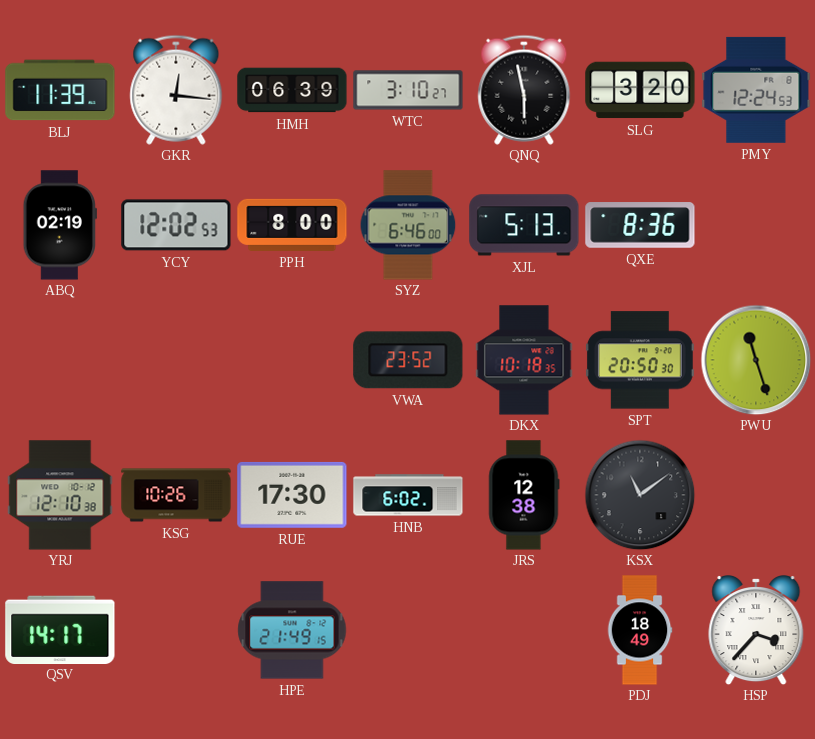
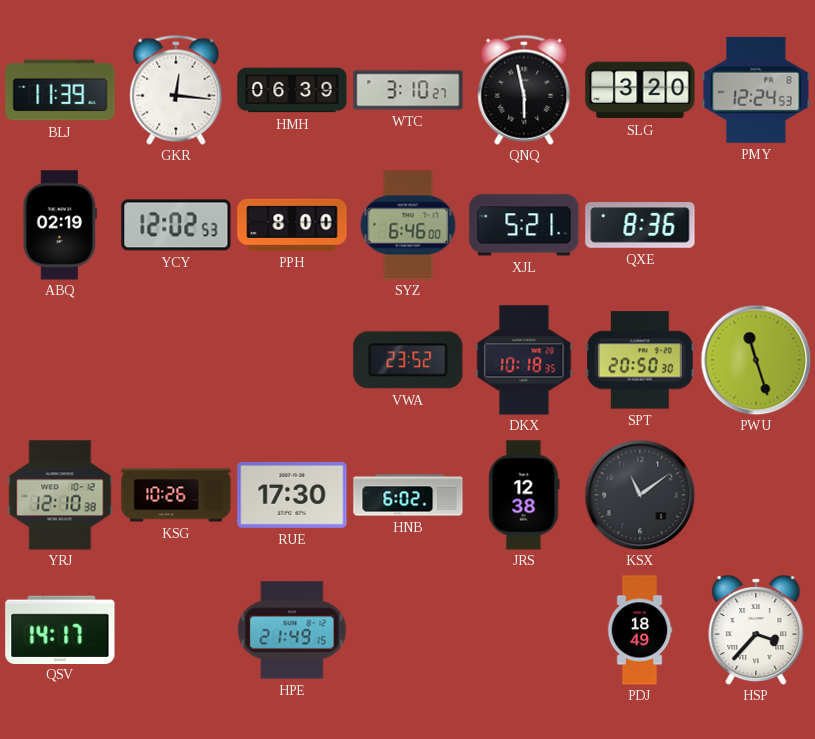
XJL: 5:13 -> 5:21 (524, 225)
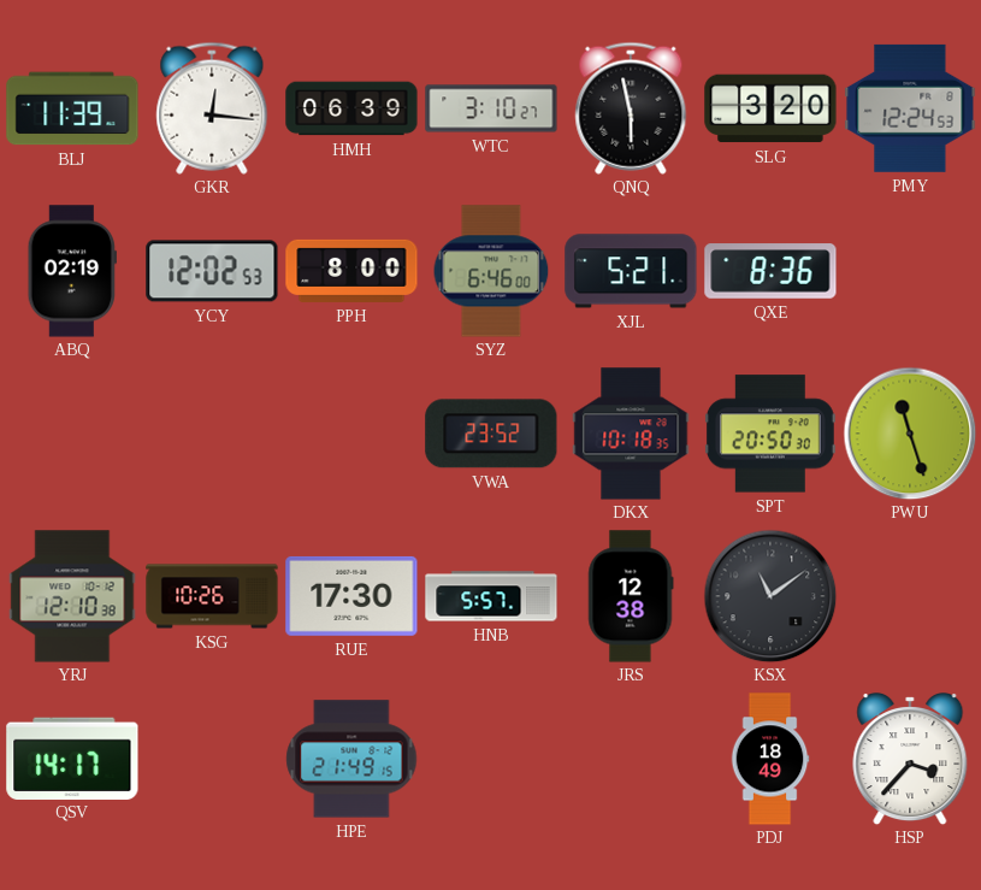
HNB: 6:02 -> 5:57 (491, 596)
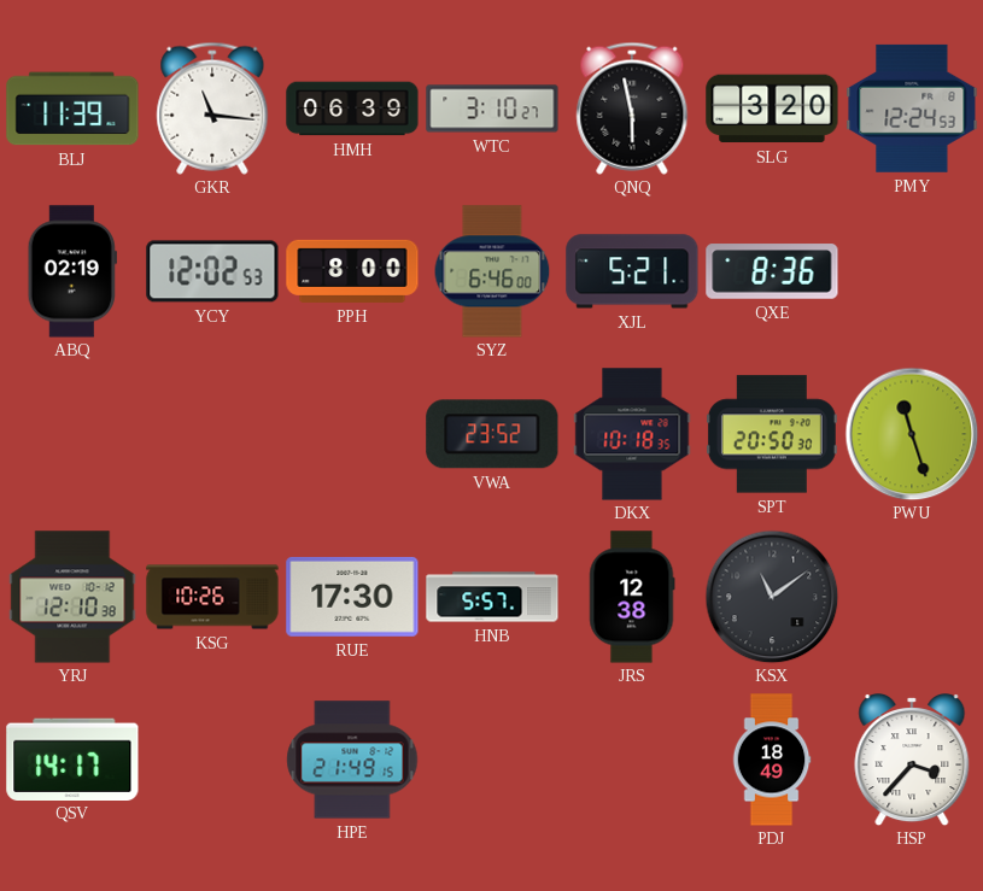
GKR: 12:16 -> 11:16 (212, 109)
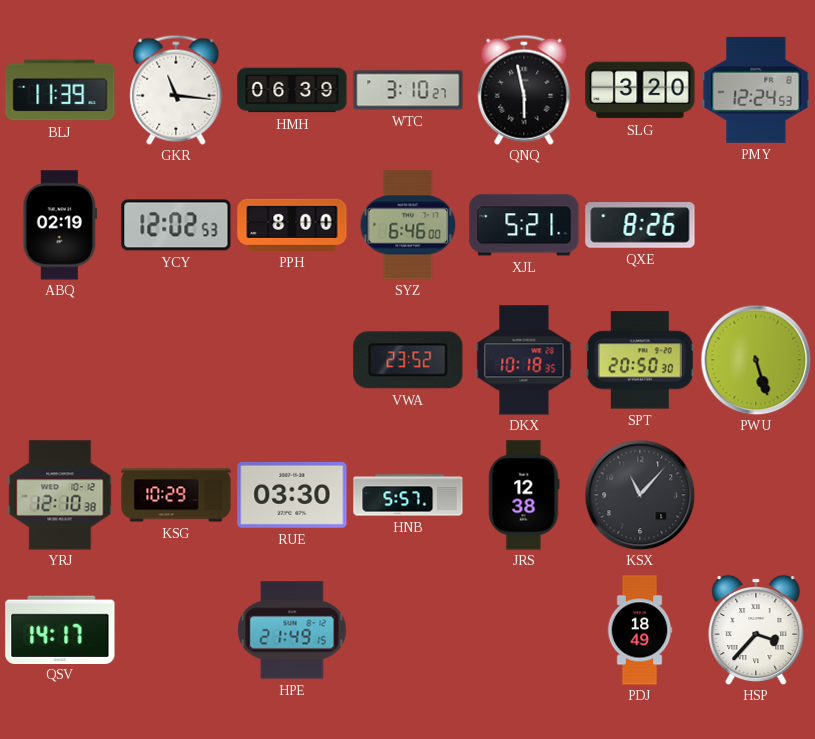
QXE: 8:36 -> 8:26 (640, 225)
PWU: 11:27 -> 5:27 (756, 360)
KSG: 10:26 -> 10:29 (176, 495)
RUE: 17:30 -> 03:30 (292, 495)
KSX: 11:09 -> 11:07 (640, 495)
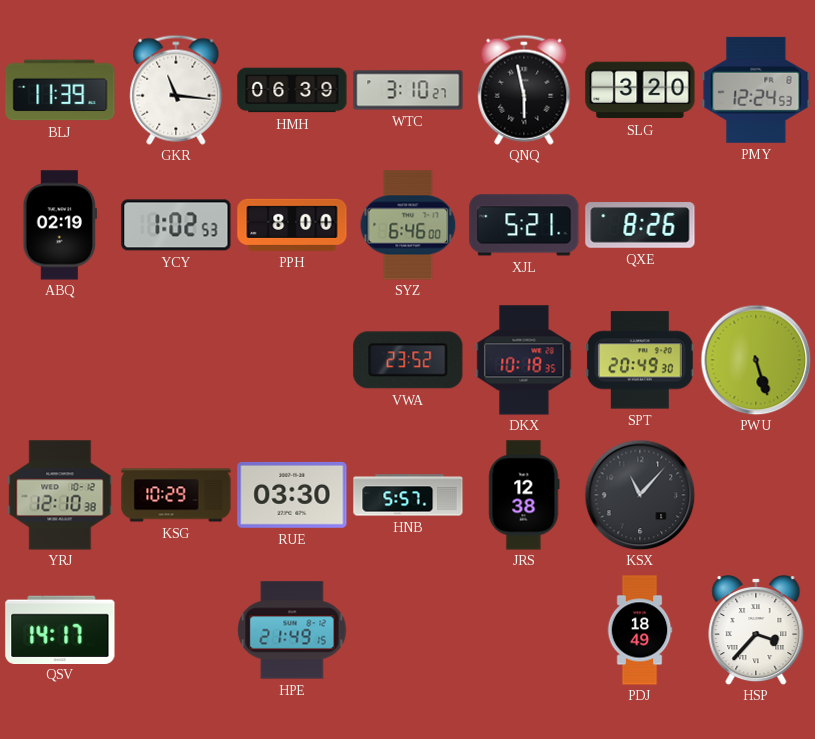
YCY: 12:02 -> 1:02 (176, 225)
SPT: 20:50 -> 20:49 (640, 360)
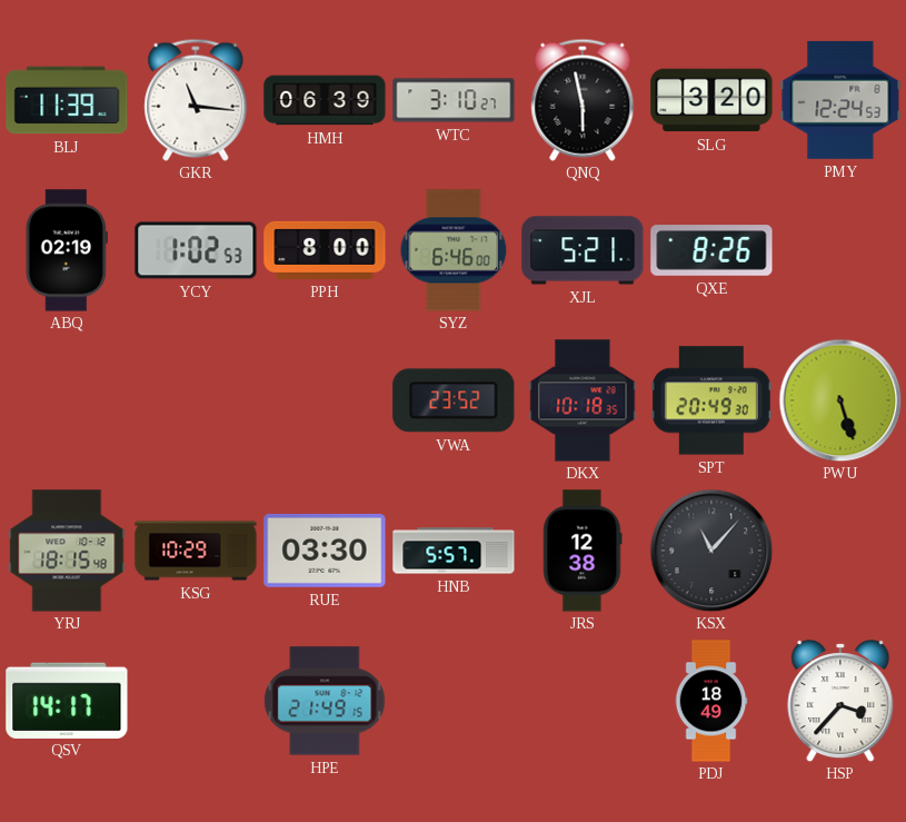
YRJ: 12:10 -> 18:15 (67, 551)
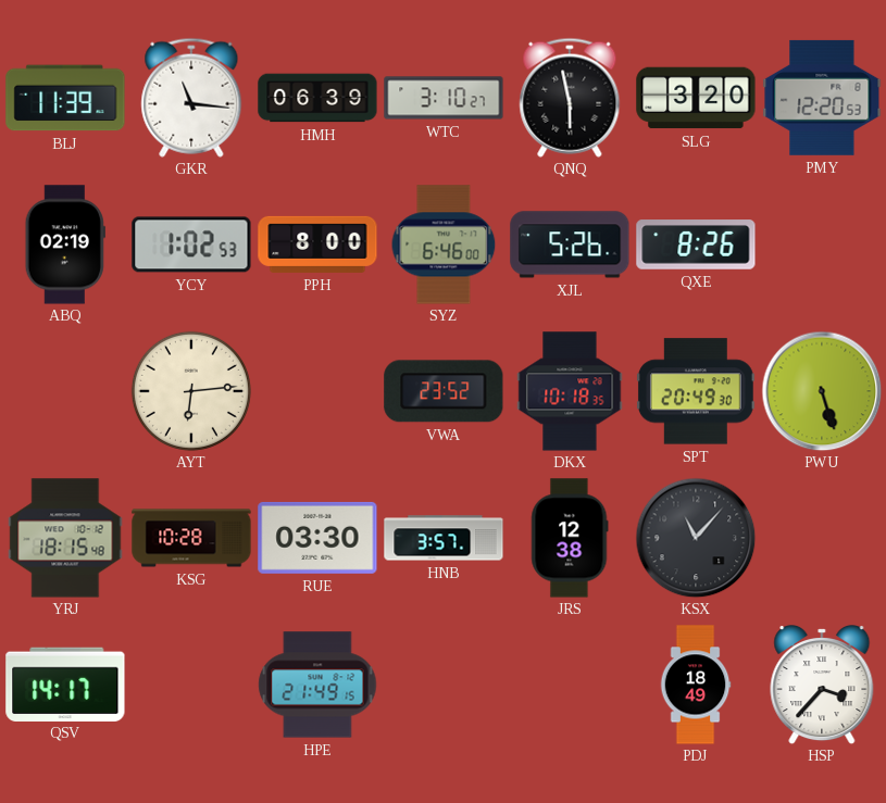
PMY: 12:24 -> 12:20 (822, 98)
XJL: 5:21 -> 5:26 (570, 244)
AYT: none -> 6:14 (191, 391)
KSG: 10:29 -> 10:28 (191, 538)
HNB: 5:57 -> 3:57 (444, 538)
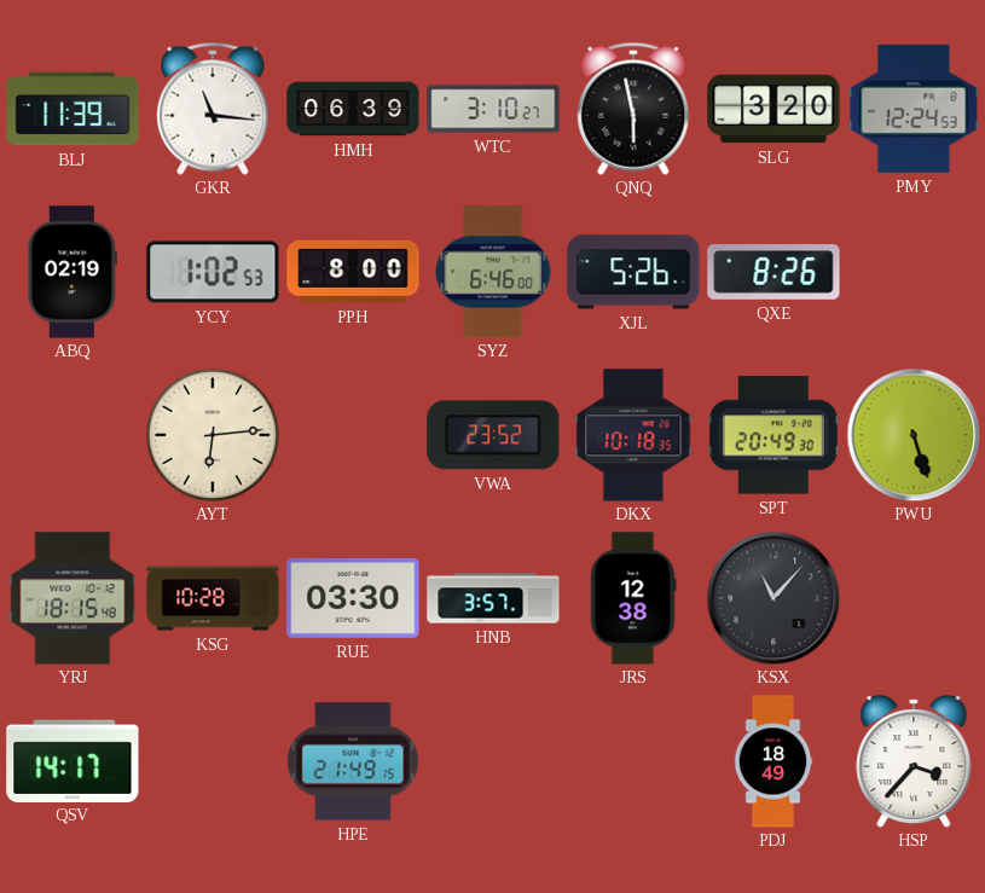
PMY: 12:20 -> 12:24 (914, 109)
